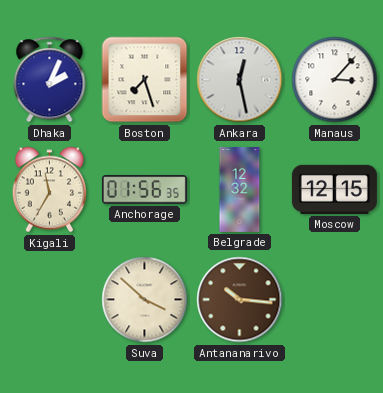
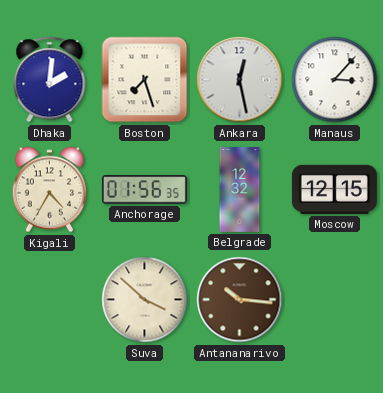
Dhaka: 2:04 -> 2:01 (50, 80)
Kigali: 11:35 -> 4:35 (49, 190)
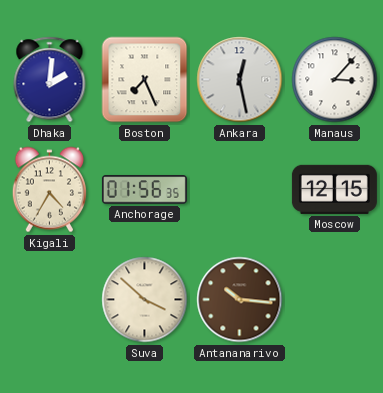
Boston: 7:27 -> 7:26 (145, 80)
Belgrade: 12:32 -> none (240, 189)
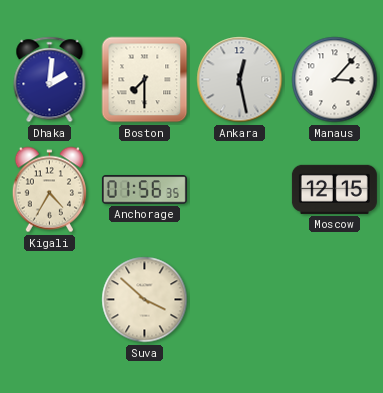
Boston: 7:26 -> 7:30 (145, 80)
Antananarivo: 10:16 -> none (240, 300)
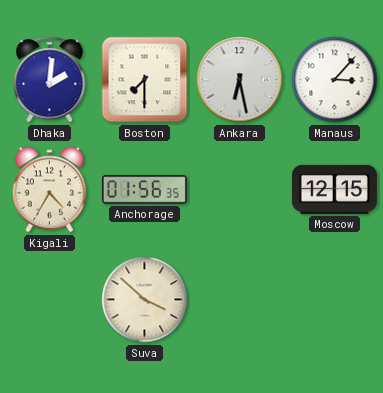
Ankara: 12:28 -> 6:28 (240, 80)
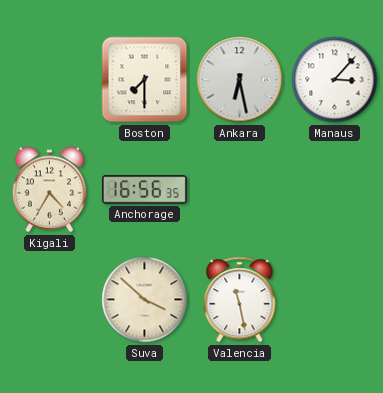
Dhaka: 2:01 -> none (50, 80)
Anchorage: 01:56 -> 16:56 (144, 190)
Moscow: 12:15 -> none (334, 189)
Valencia: none -> 11:28 (240, 300)
